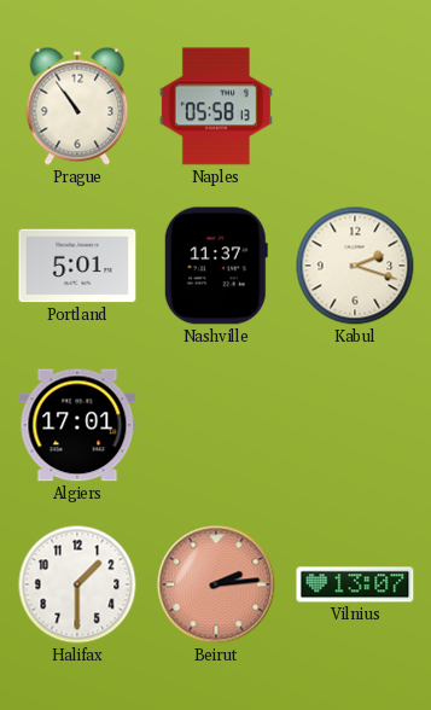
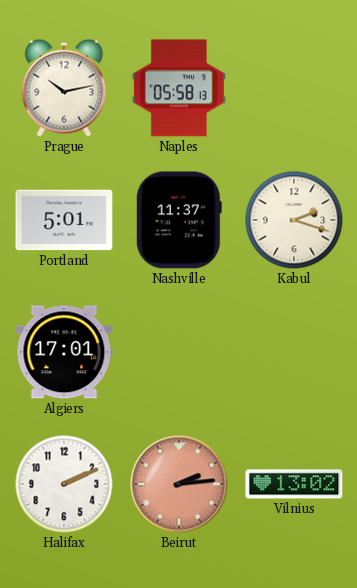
Prague: 10:54 -> 10:13 (64, 88)
Halifax: 1:30 -> 2:11 (64, 484)
Vilnius: 13:07 -> 13:02 (294, 484)
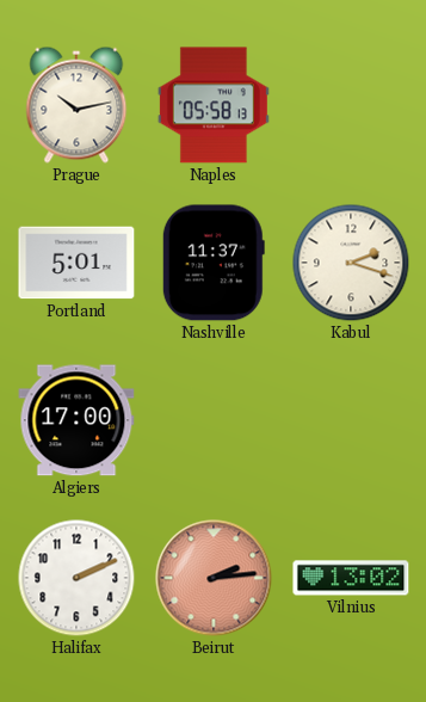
Algiers: 17:01 -> 17:00 (76, 420)
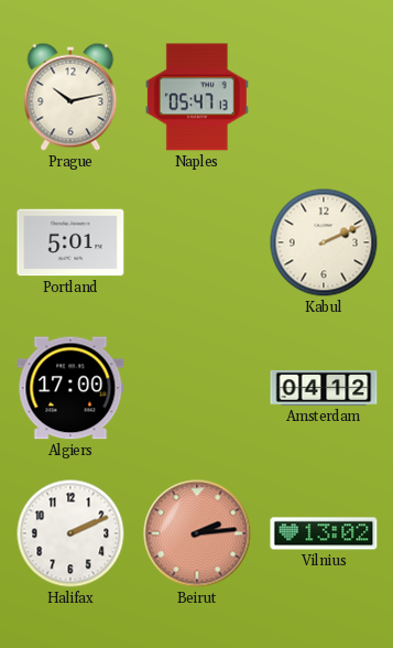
Naples: 05:58 -> 05:47 (197, 97)
Nashville: 11:37 -> none (214, 263)
Kabul: 2:18 -> 2:11 (324, 242)
Amsterdam: none -> 04:12 (324, 388)
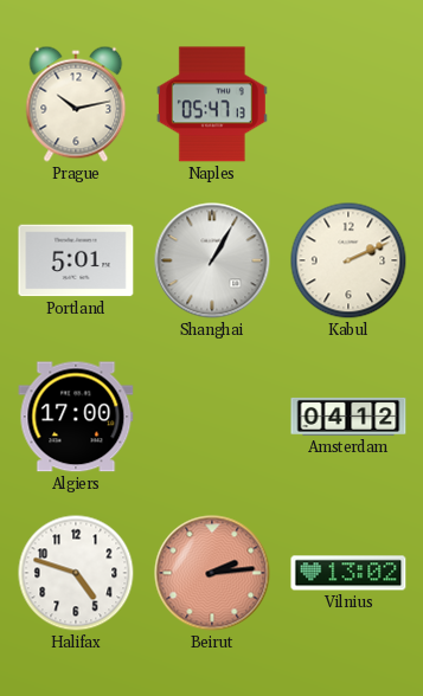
Shanghai: none -> 1:05 (212, 260)
Halifax: 2:11 -> 4:48 (76, 573)
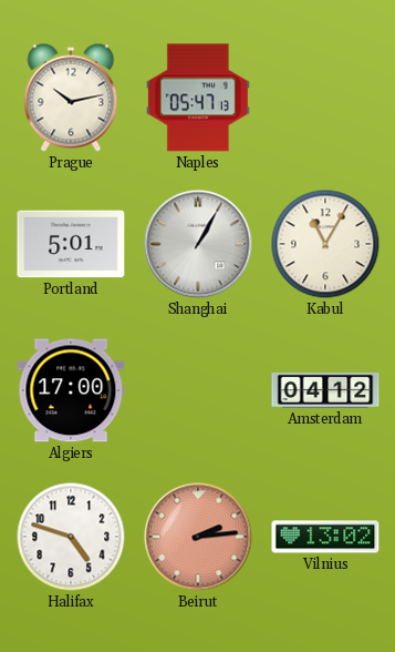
Kabul: 2:11 -> 11:05 (325, 244)
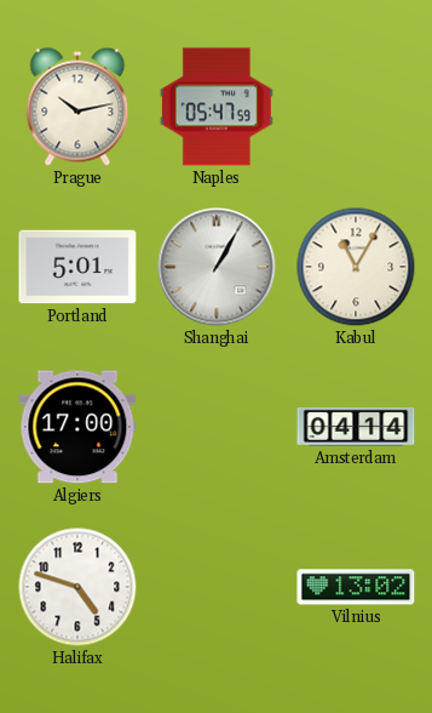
Naples: 05:47:13 -> 05:47:59 (217, 107)
Amsterdam: 04:12 -> 04:14 (356, 427)
Beirut: 2:14 -> none (198, 537)
